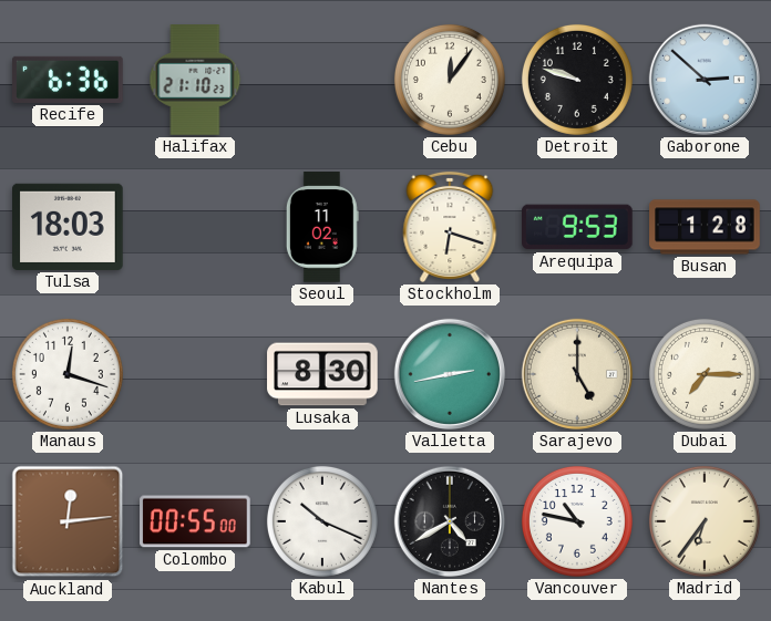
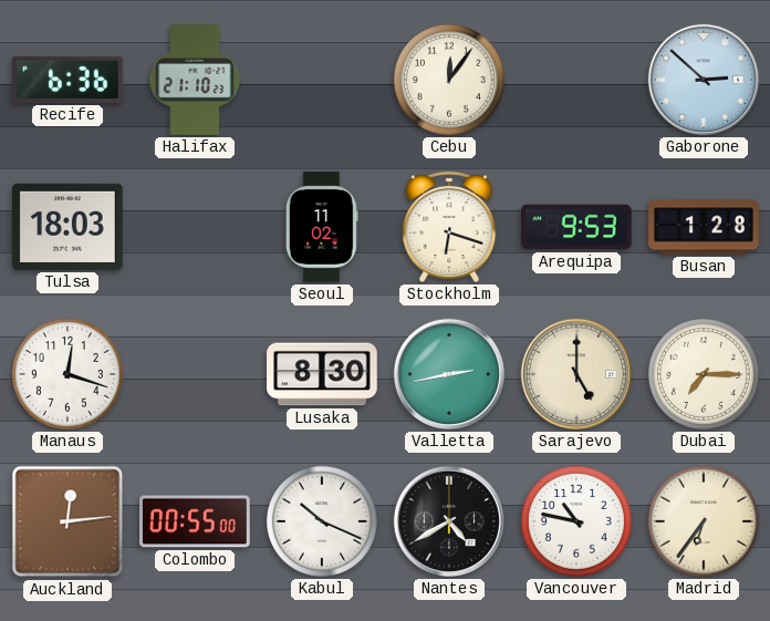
Detroit: 9:48 -> none (577, 80)
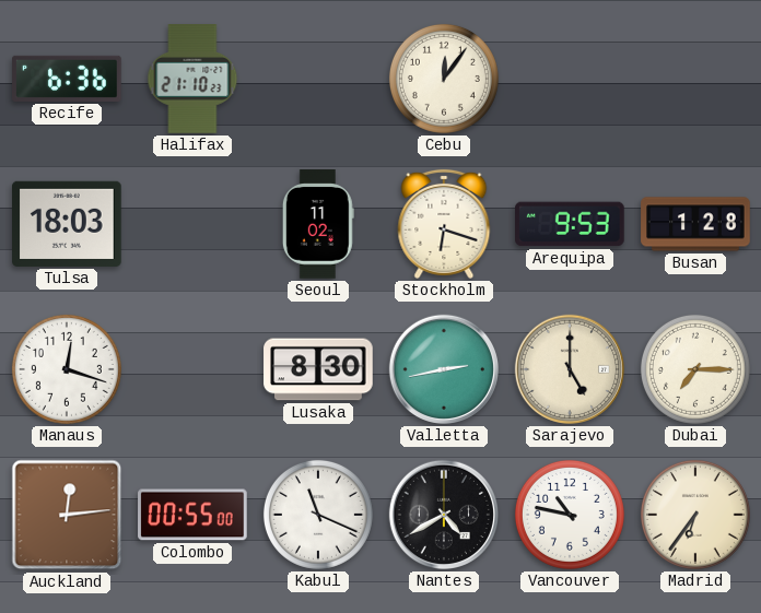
Gaborone: 2:52 -> none (704, 80)
Kabul: 10:19 -> 11:19 (318, 515)
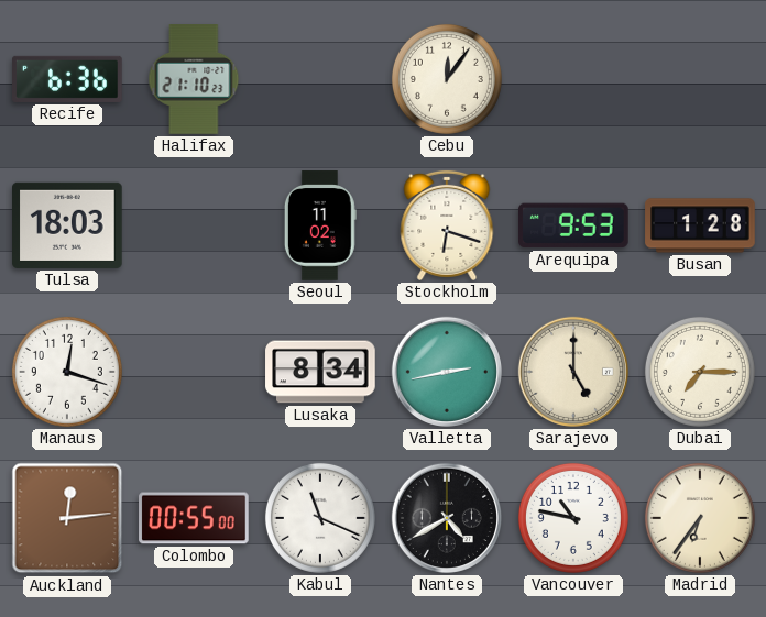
Lusaka: 8:30 -> 8:34 (320, 372)
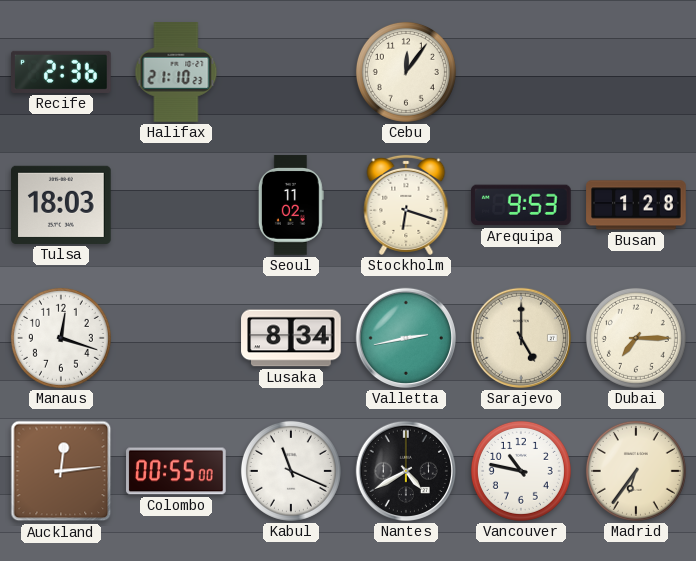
Recife: 6:36 -> 2:36 (61, 72)
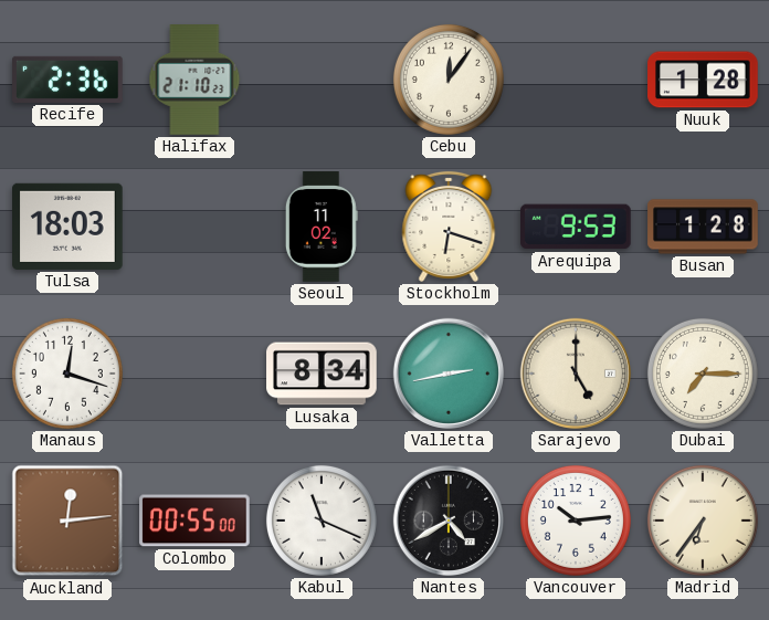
Nuuk: none -> 1:28 (703, 80)
Vancouver: 10:47 -> 10:14 (576, 521)
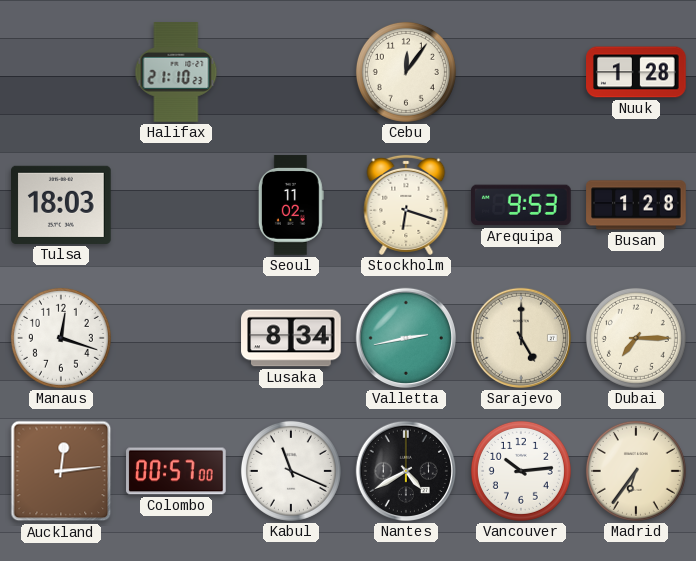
Recife: 2:36 -> none (67, 80)
Colombo: 00:55 -> 00:57 (176, 471)
